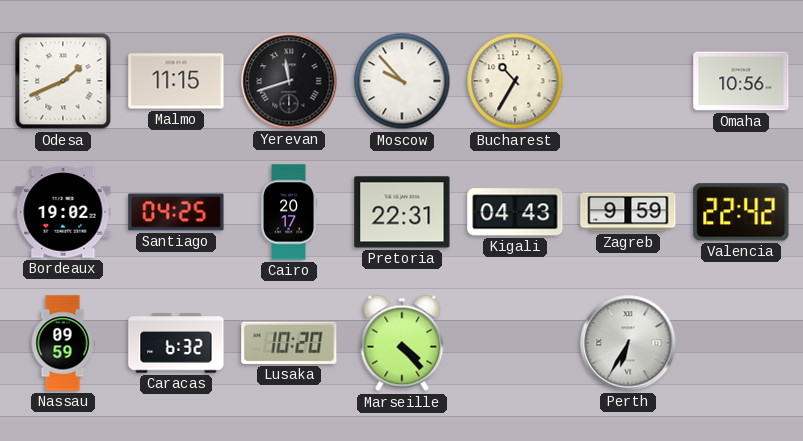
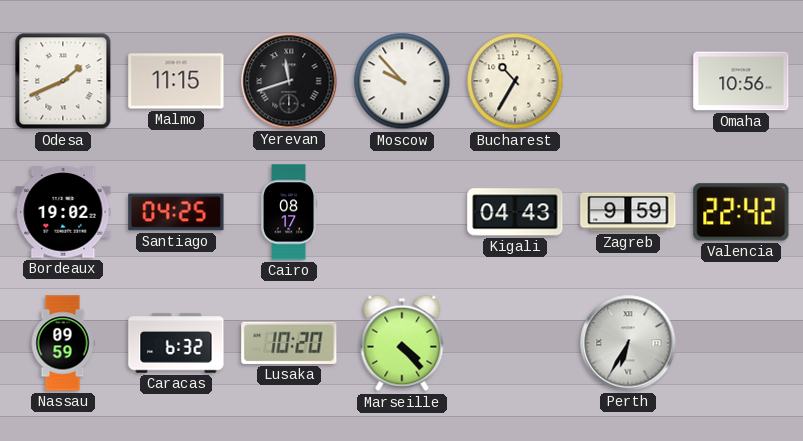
Cairo: 20:17 -> 08:17 (289, 212)
Pretoria: 22:31 -> none (402, 212)
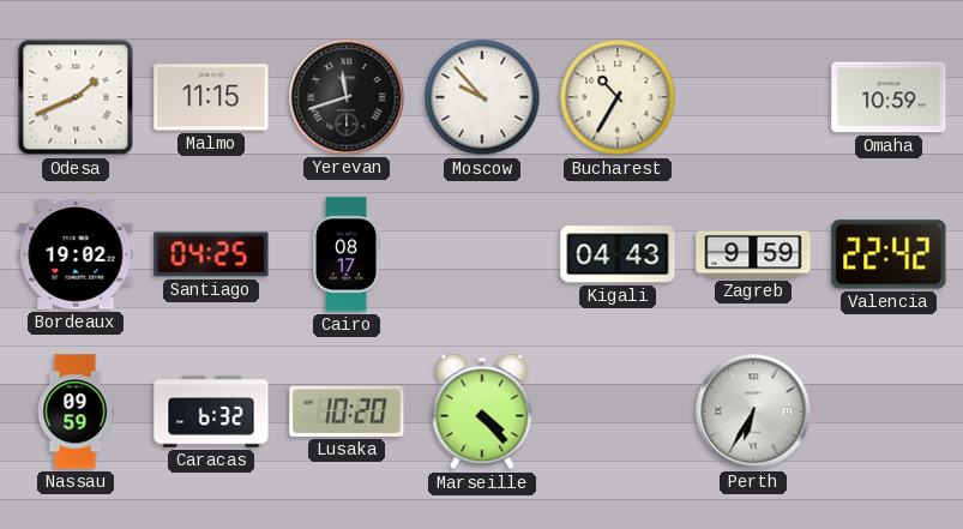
Omaha: 10:56 -> 10:59 (889, 97)
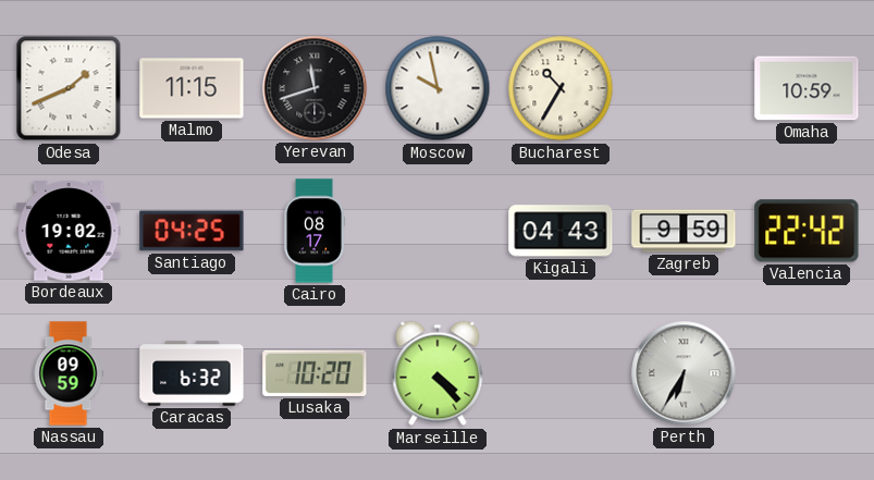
Moscow: 9:53 -> 9:58 (438, 88)
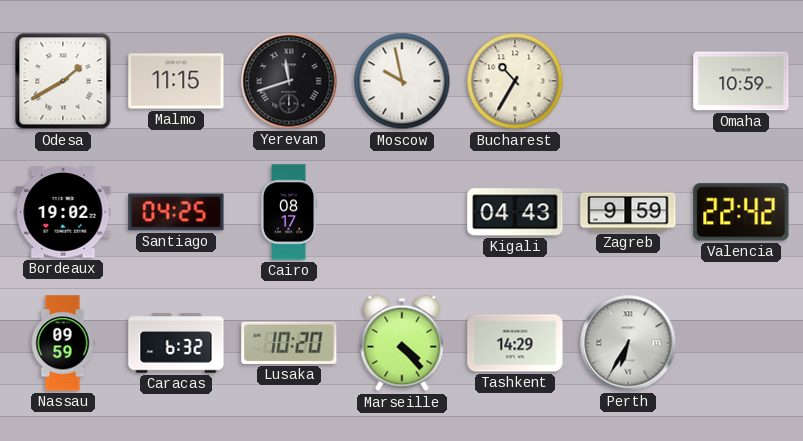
Odesa: 1:41 -> 1:40 (63, 81)
Tashkent: none -> 14:29 (515, 343)
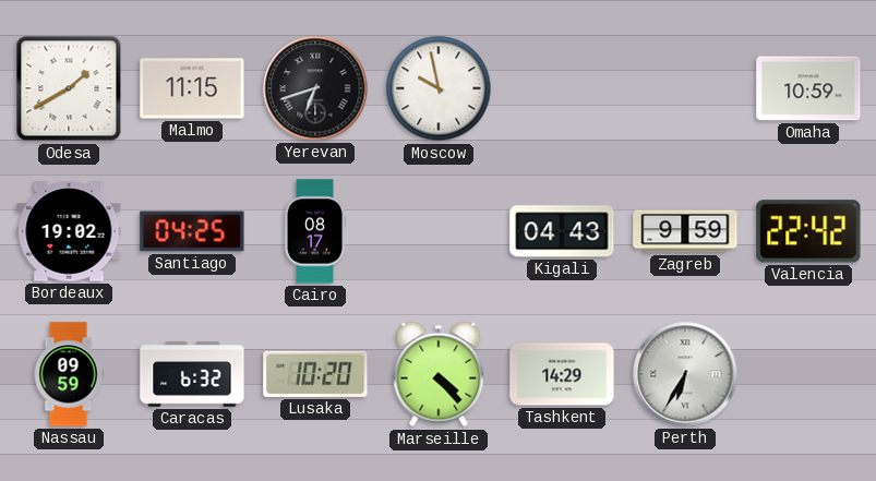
Yerevan: 11:42 -> 6:42 (315, 88)
Bucharest: 10:35 -> none (515, 81)
